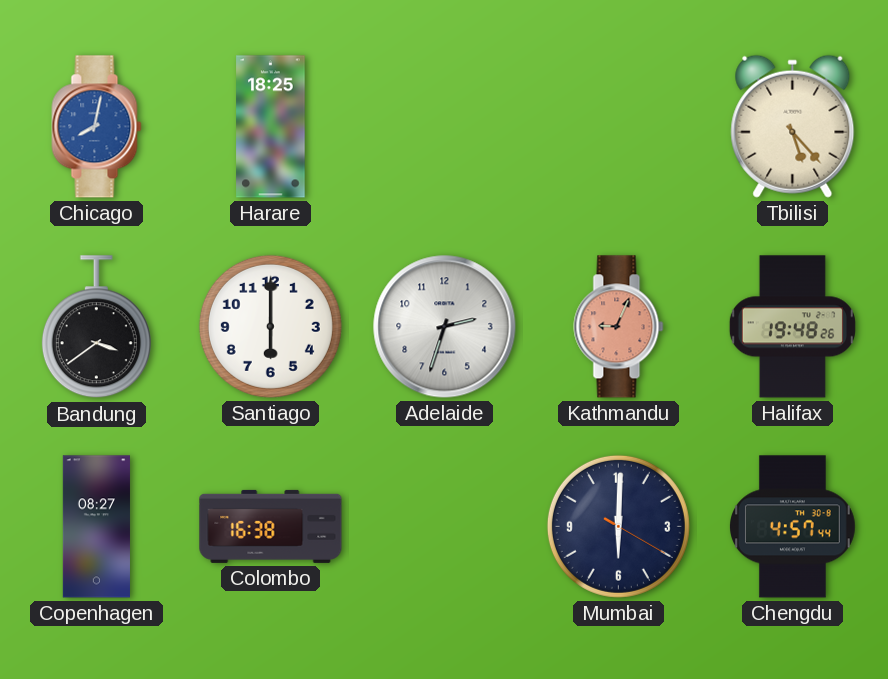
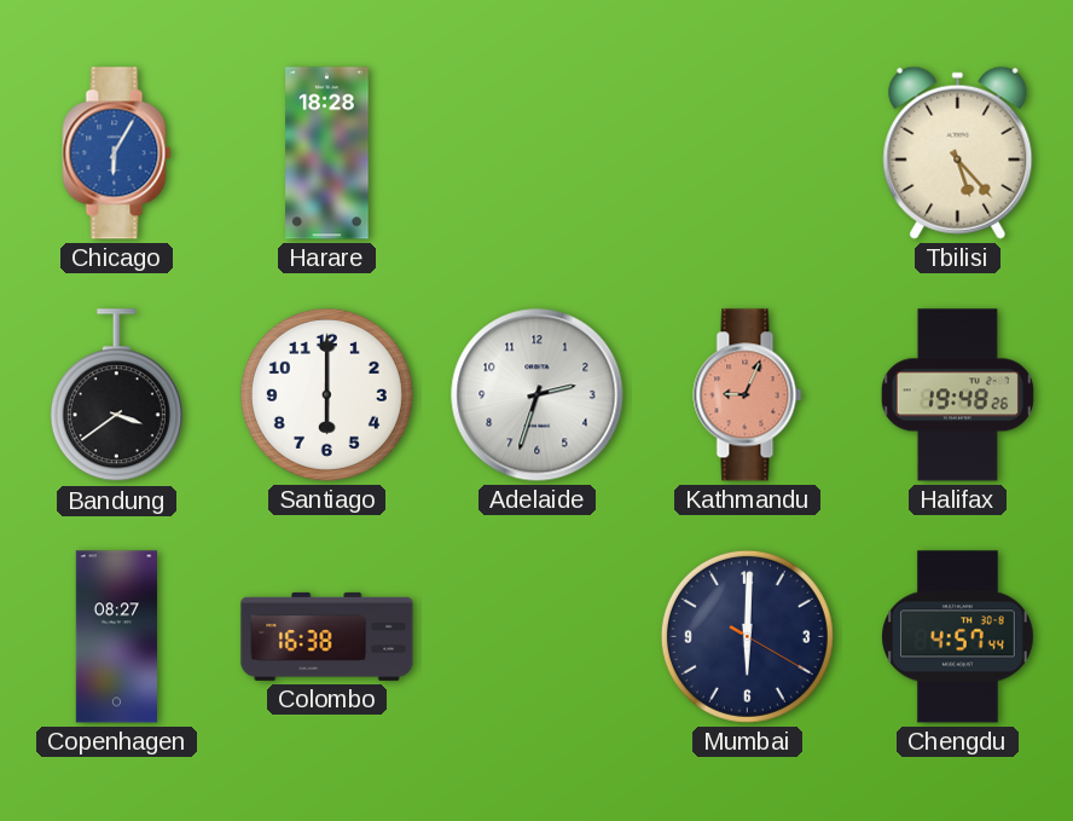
Chicago: 8:02 -> 6:05 (117, 154)
Harare: 18:25 -> 18:28 (327, 154)
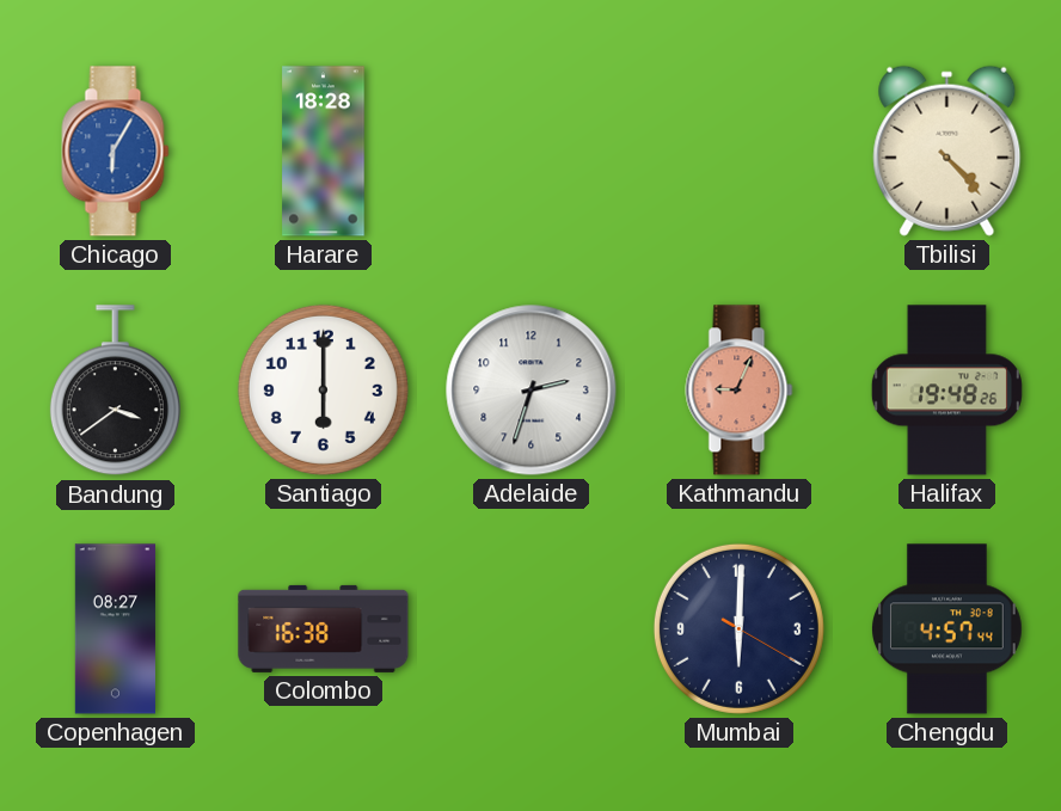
Tbilisi: 5:23 -> 4:23 (947, 150)
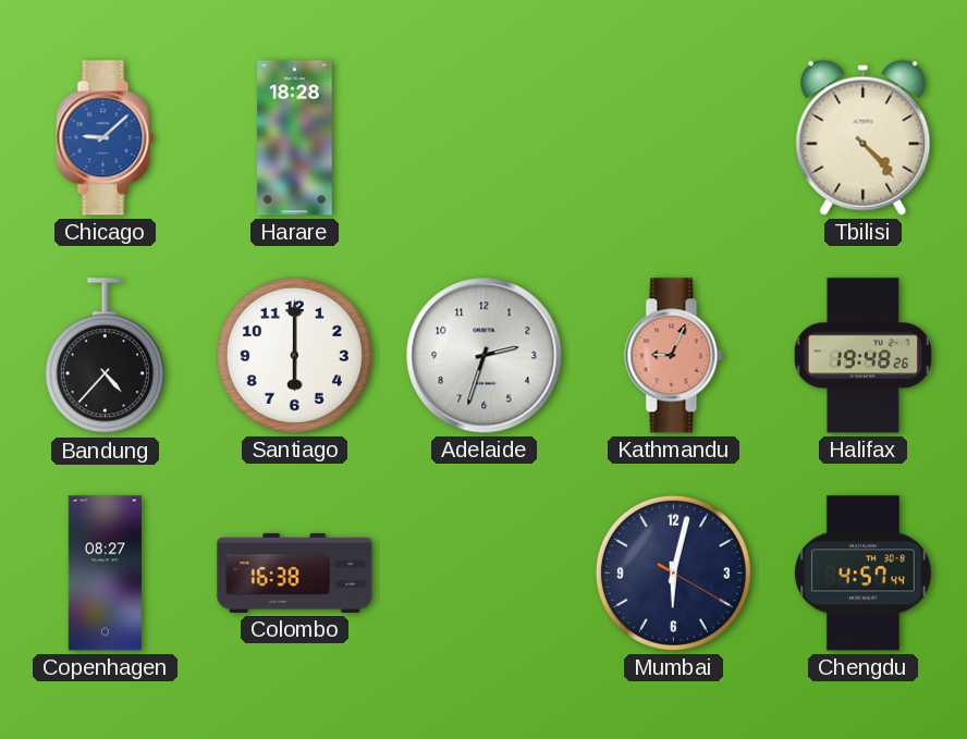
Chicago: 6:05 -> 9:08 (106, 138)
Bandung: 3:39 -> 4:37 (105, 356)
Mumbai: 6:00 -> 6:02 (673, 572)
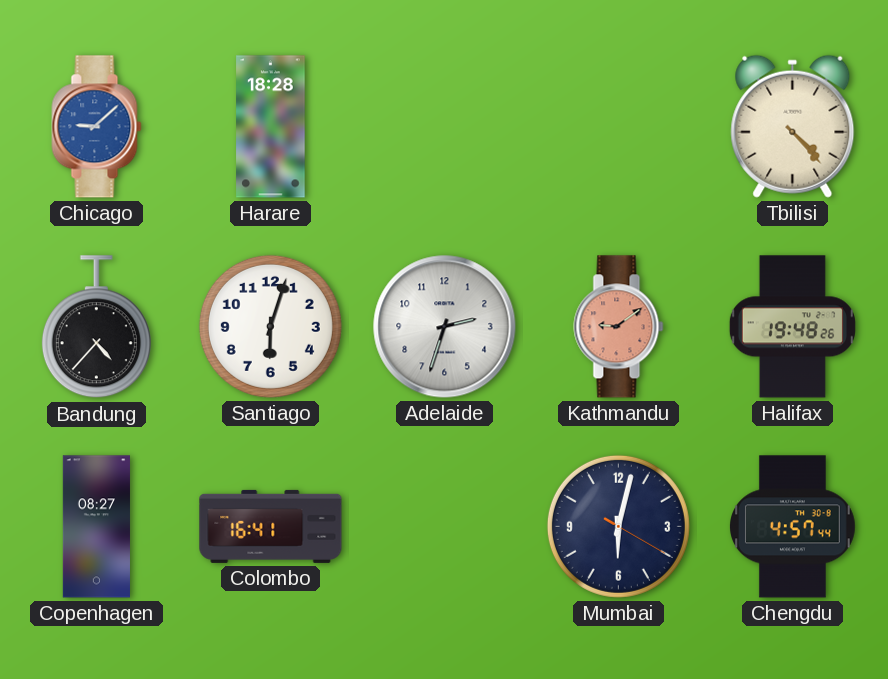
Santiago: 6:00 -> 6:03 (270, 326)
Kathmandu: 9:04 -> 9:09 (619, 327)
Colombo: 16:38 -> 16:41 (271, 526)
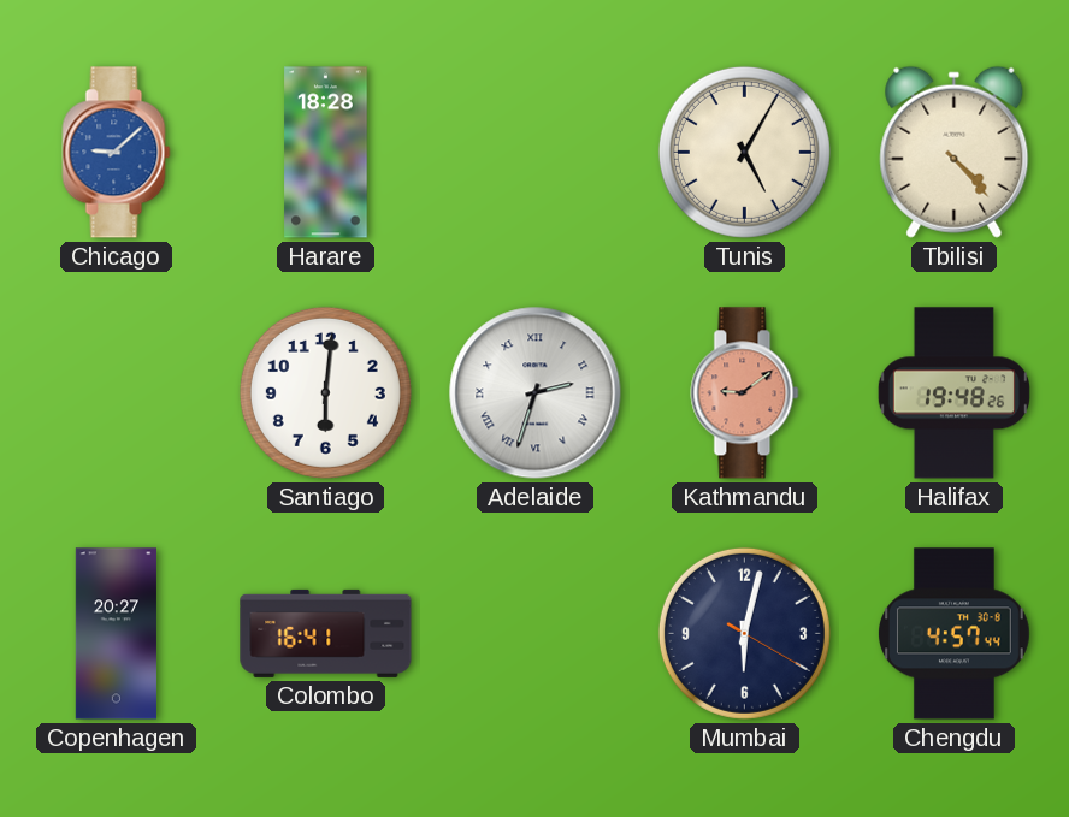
Tunis: none -> 5:05 (744, 152)
Bandung: 4:37 -> none (96, 327)
Santiago: 6:03 -> 6:01 (325, 392)
Adelaide numerals: Arabic -> Roman (536, 393)
Copenhagen: 08:27 -> 20:27 (116, 634)
